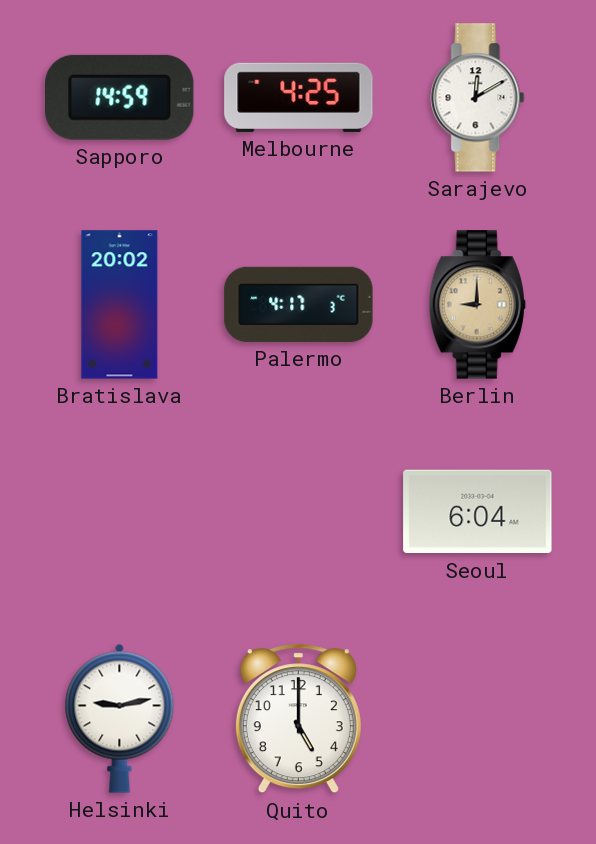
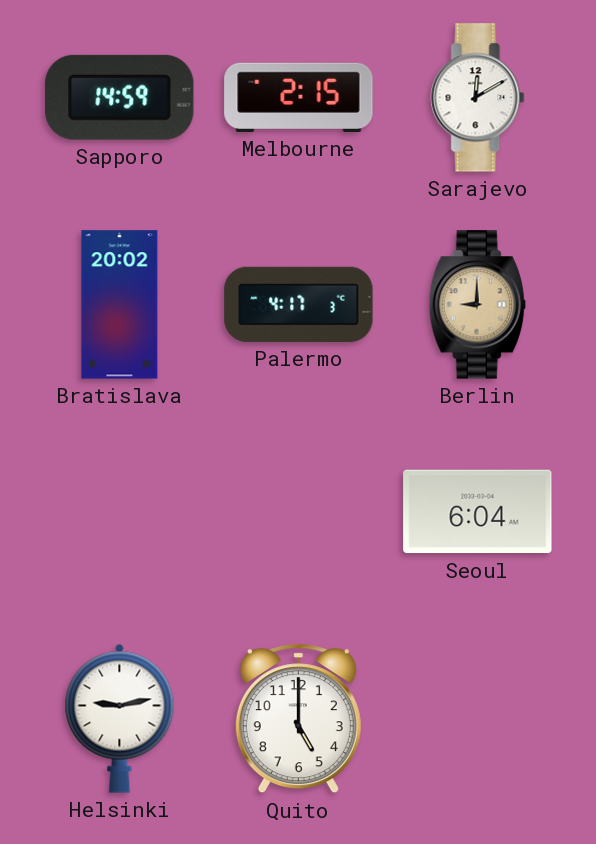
Melbourne: 4:25 -> 2:15 (299, 97)
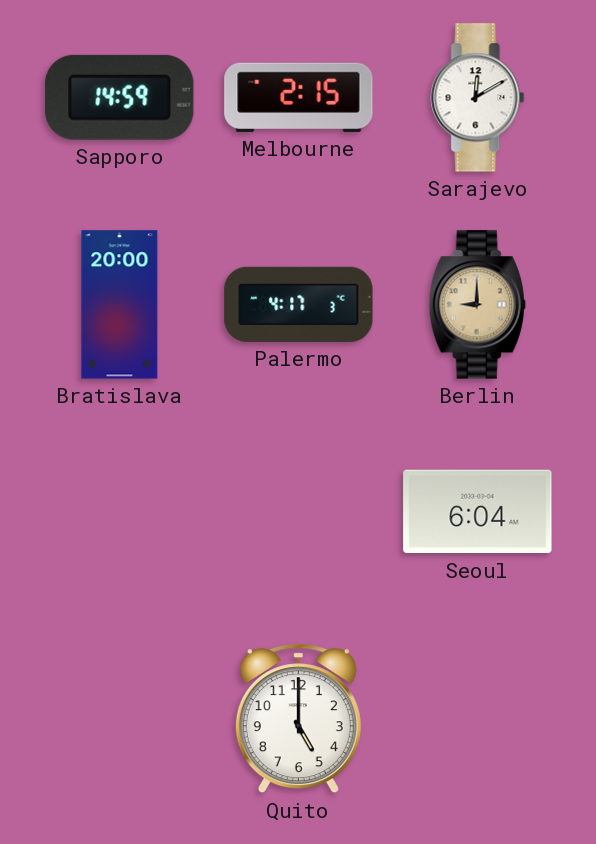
Bratislava: 20:02 -> 20:00 (120, 305)
Helsinki: 9:13 -> none (120, 718)
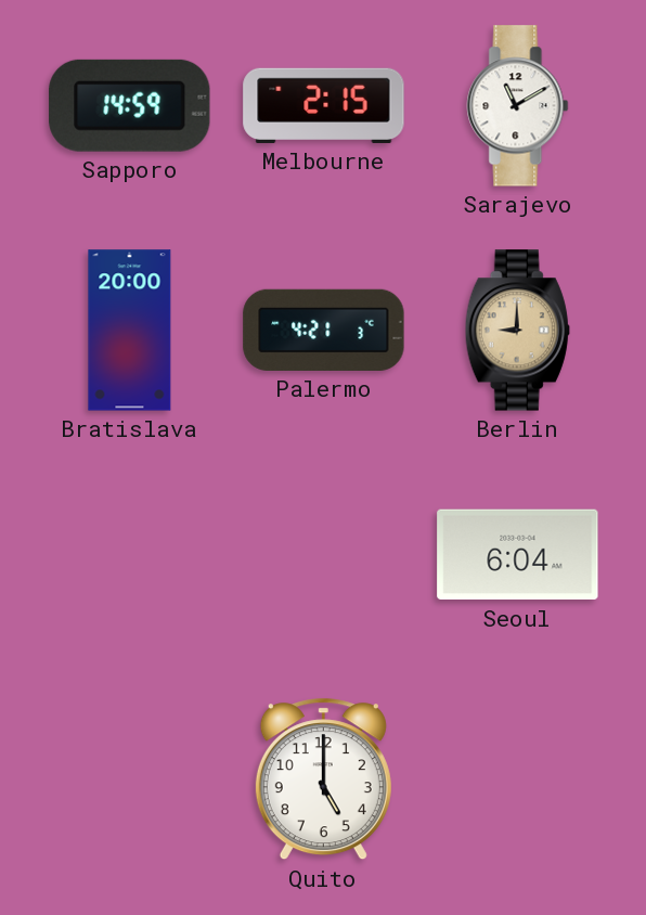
Sarajevo: 12:10 -> 11:10 (518, 106)
Palermo: 4:17 -> 4:21 (324, 330)
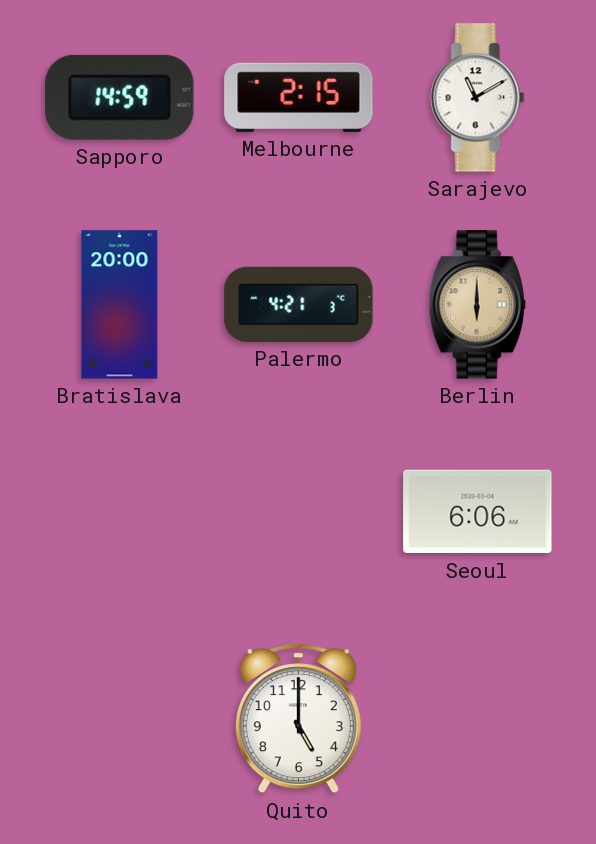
Berlin: 9:00 -> 6:00 (477, 305)
Seoul: 6:04 -> 6:06 (478, 512)
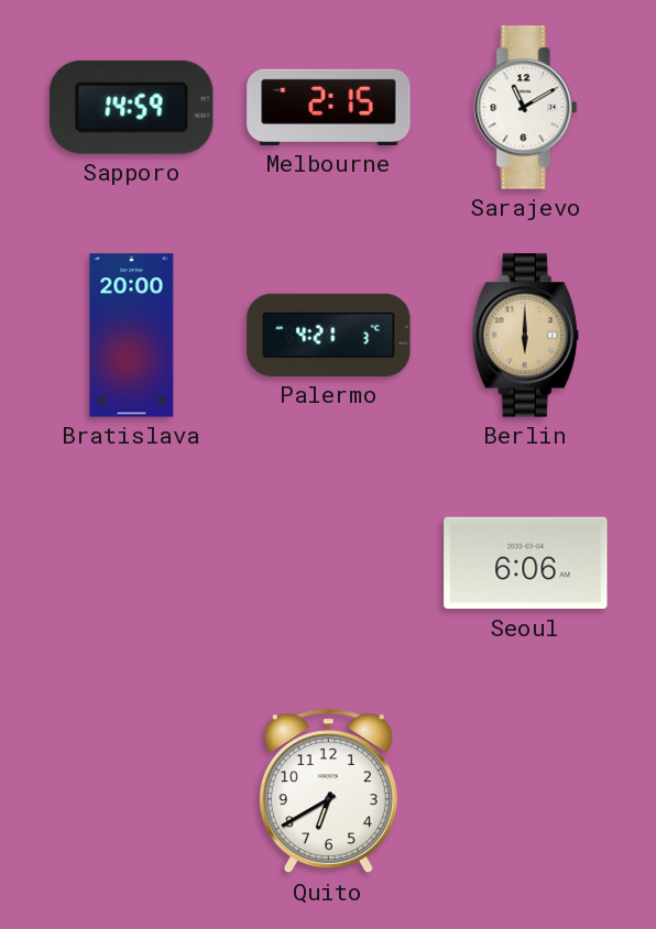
Quito: 5:00 -> 6:40 (328, 791)
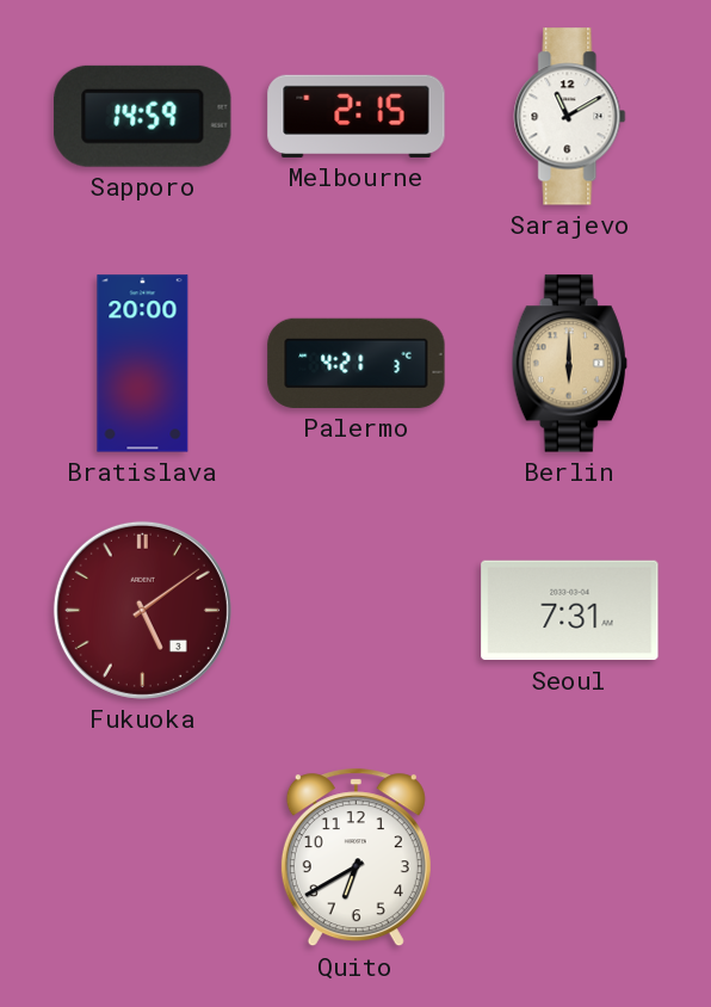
Fukuoka: none -> 5:09 (142, 610)
Seoul: 6:06 -> 7:31 (570, 611)
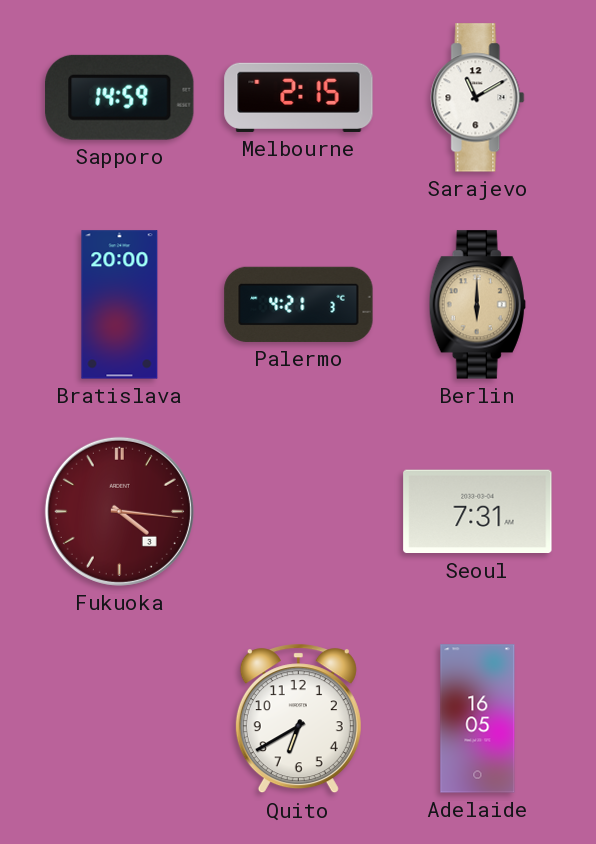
Fukuoka: 5:09 -> 4:16 (119, 511)
Adelaide: none -> 16:05 (478, 719)
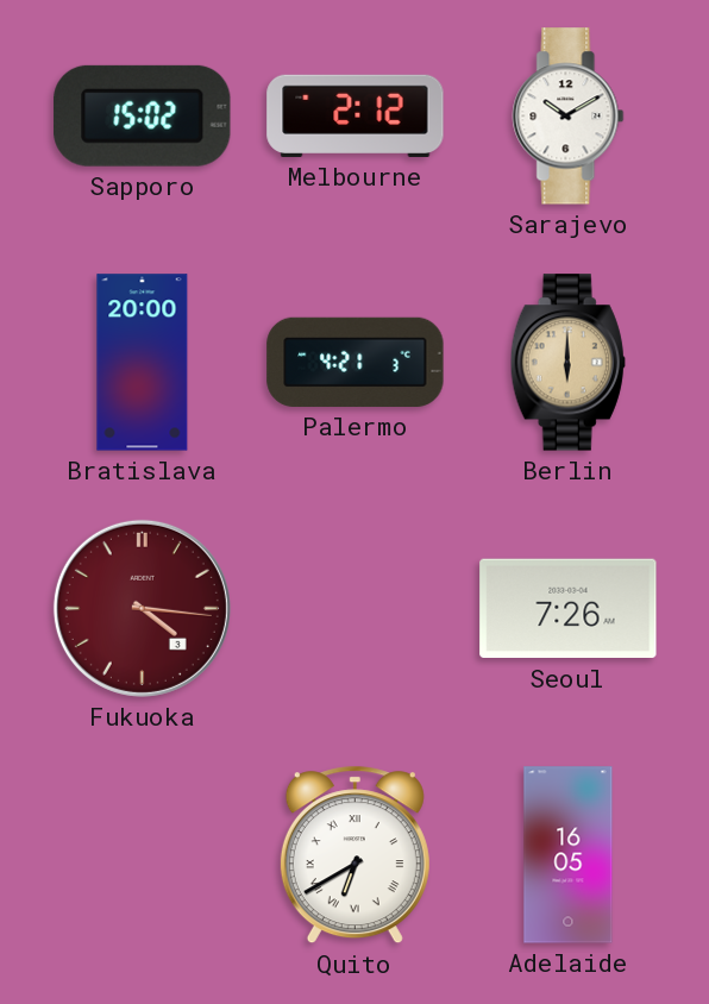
Sapporo: 14:59 -> 15:02 (143, 115)
Melbourne: 2:15 -> 2:12 (356, 115)
Sarajevo: 11:10 -> 10:10 (569, 117)
Seoul: 7:31 -> 7:26 (569, 609)
Quito numerals: Arabic -> Roman (354, 855)
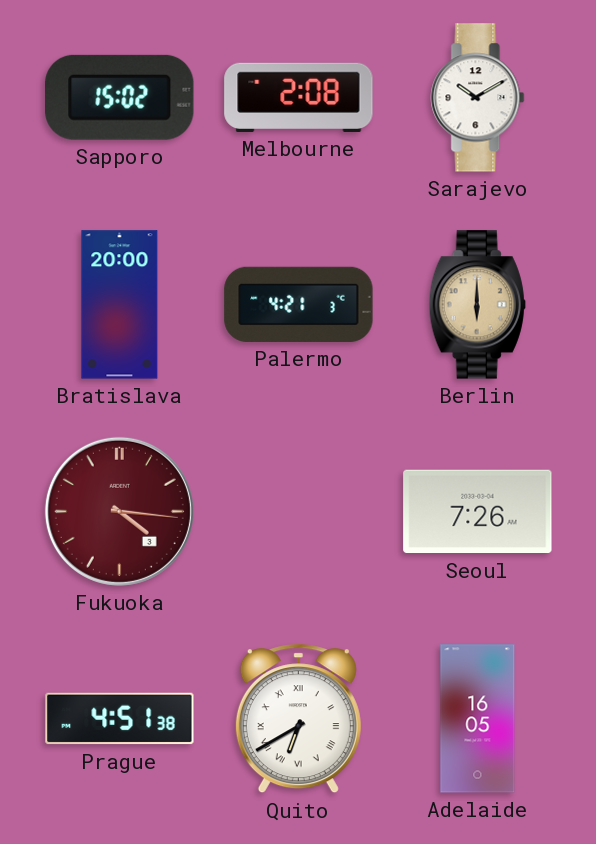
Melbourne: 2:12 -> 2:08 (299, 97)
Prague: none -> 4:51 (120, 719)
